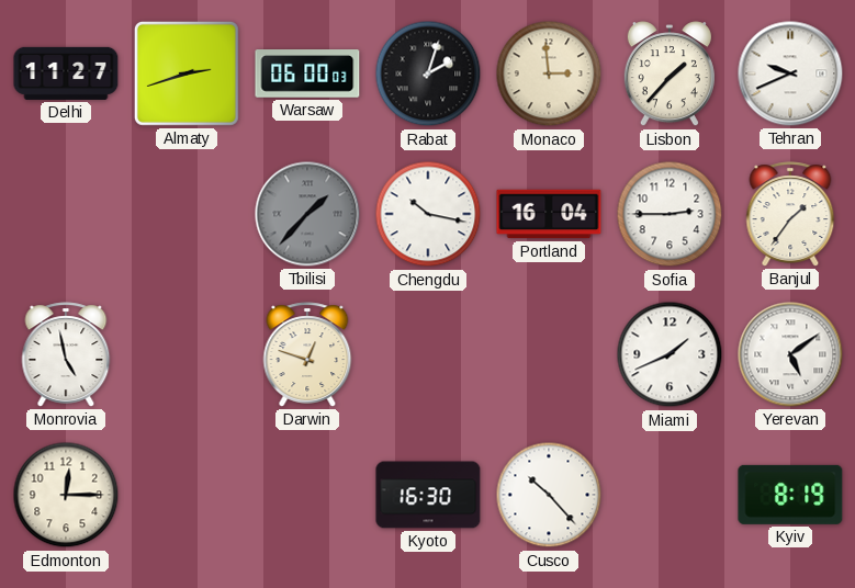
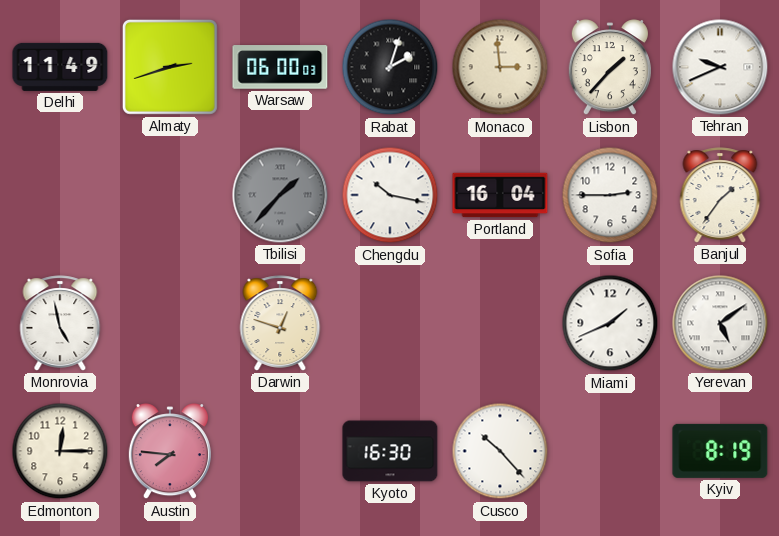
Delhi: 11:27 -> 11:49 (60, 67)
Austin: none -> 7:46 (170, 452)
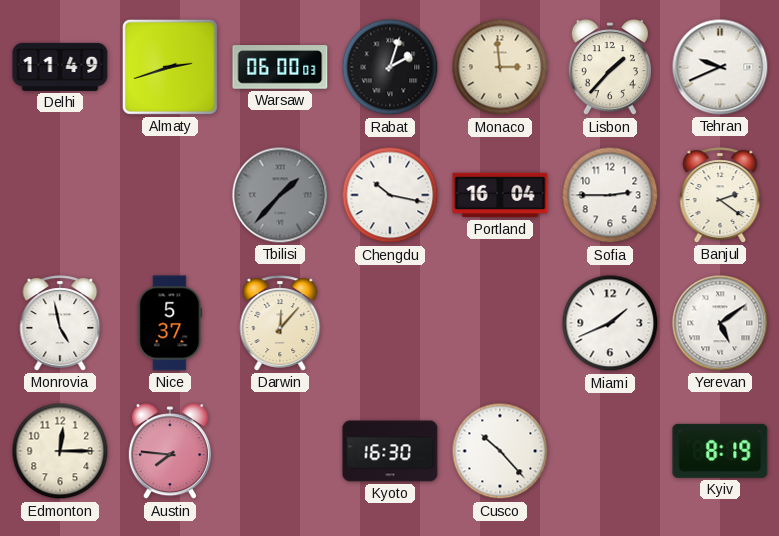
Banjul: 1:36 -> 2:21 (720, 195)
Nice: none -> 5:37 (170, 323)
Darwin: 12:48 -> 12:07 (280, 323)
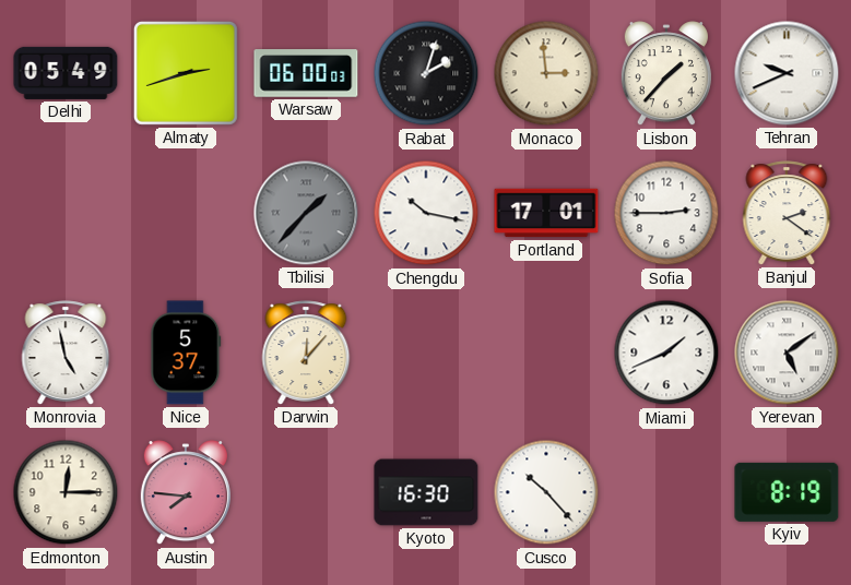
Delhi: 11:49 -> 05:49 (66, 73)
Portland: 16:04 -> 17:01 (546, 213)
